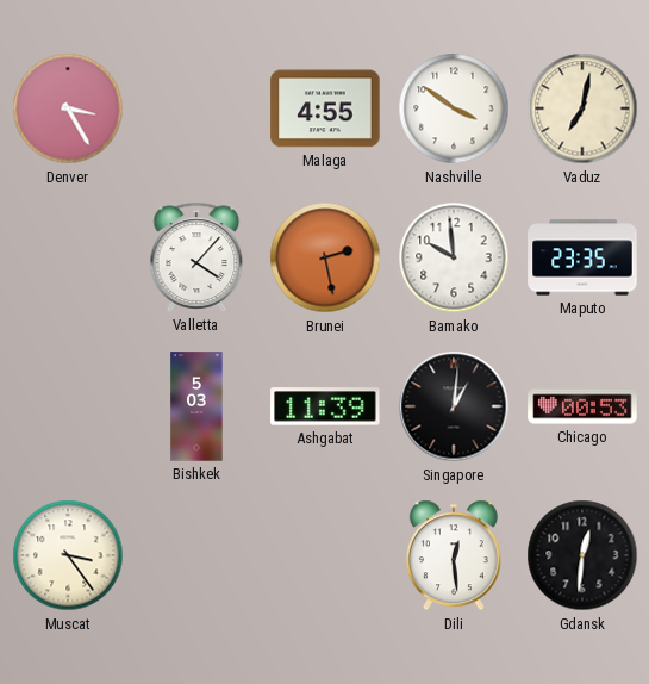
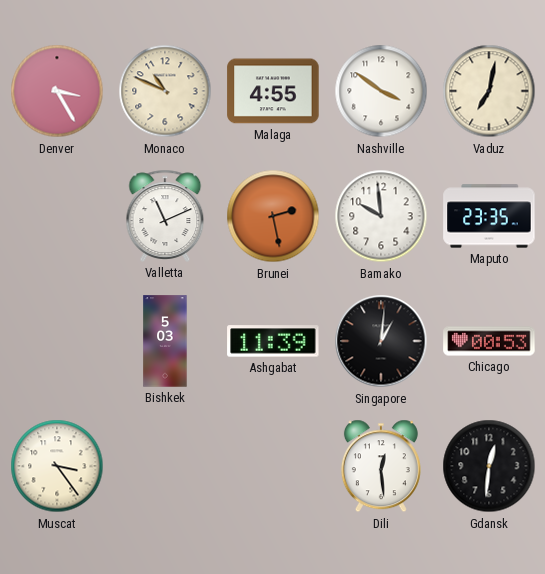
Monaco: none -> 10:49 (165, 91)
Valletta: 4:07 -> 11:11 (165, 216)
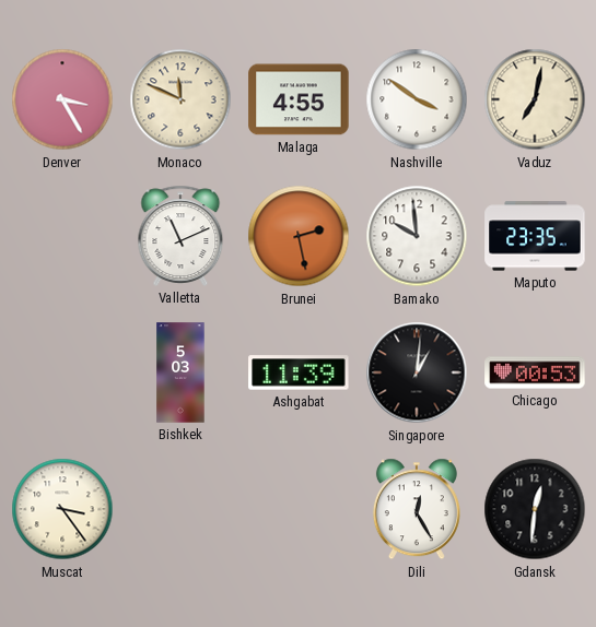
Monaco: 10:49 -> 11:49 (180, 99)
Dili: 12:29 -> 12:25 (417, 509)
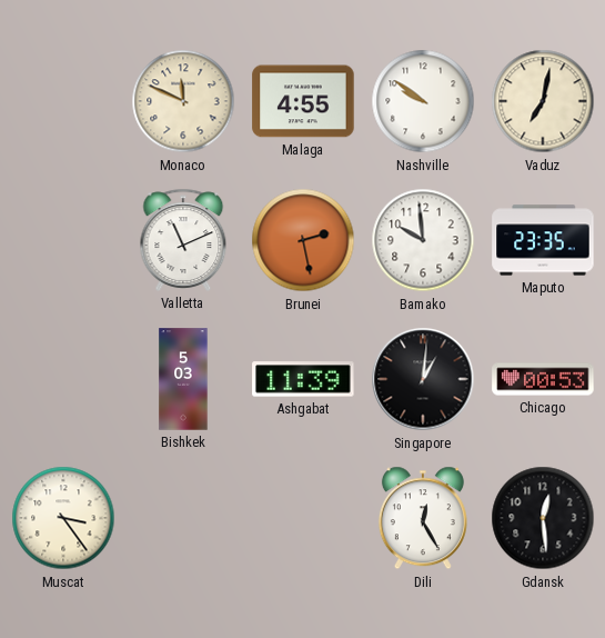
Denver: 3:25 -> none (62, 99)
Nashville: 3:51 -> 9:51 (423, 101)
Gdansk: 12:31 -> 12:29 (543, 518)
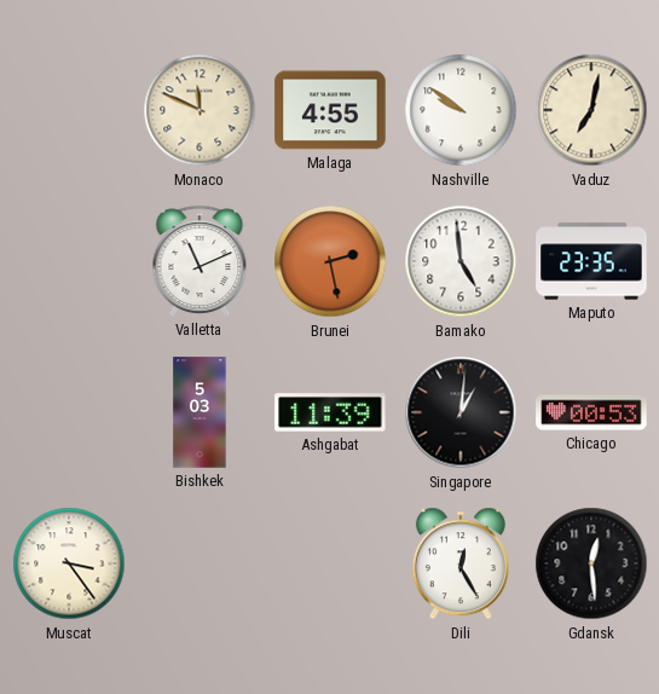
Bamako: 9:59 -> 4:59 (461, 261)
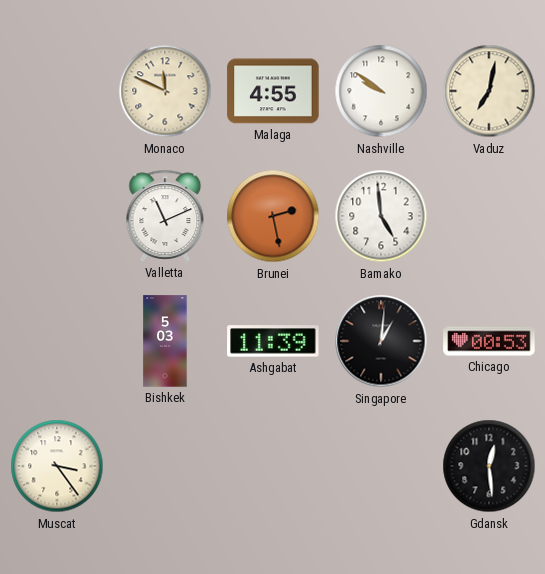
Maputo: 23:35 -> none (591, 261)
Dili: 12:25 -> none (461, 563)
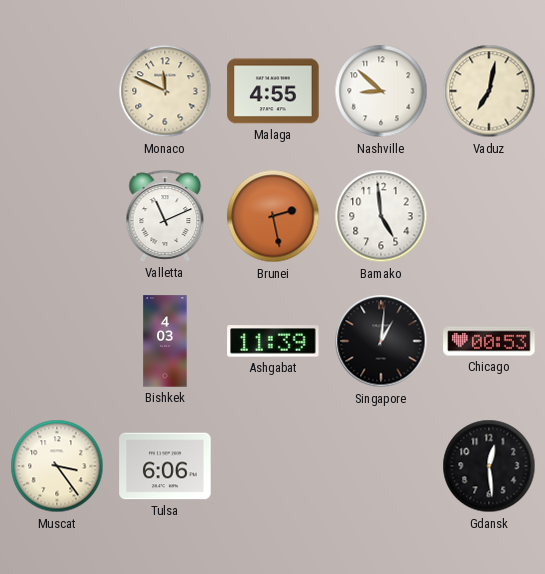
Nashville: 9:51 -> 8:52 (381, 91)
Bishkek: 5:03 -> 4:03 (165, 341)
Tulsa: none -> 6:06 (165, 466)
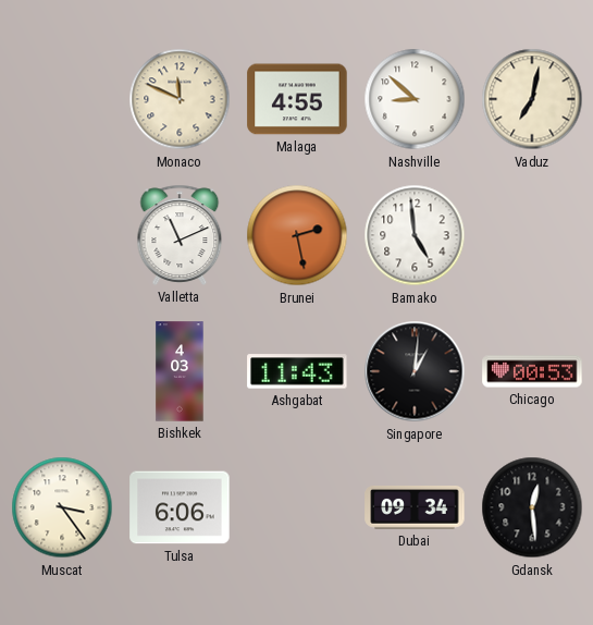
Ashgabat: 11:39 -> 11:43 (297, 371)
Dubai: none -> 09:34 (415, 508)
